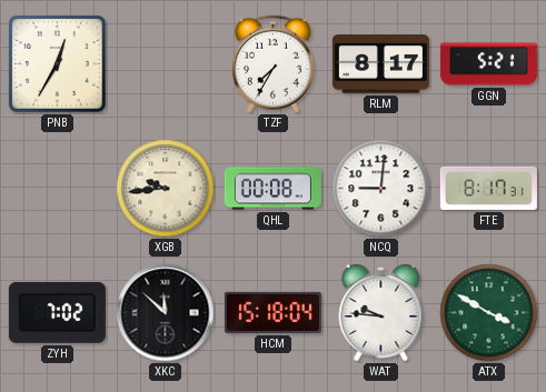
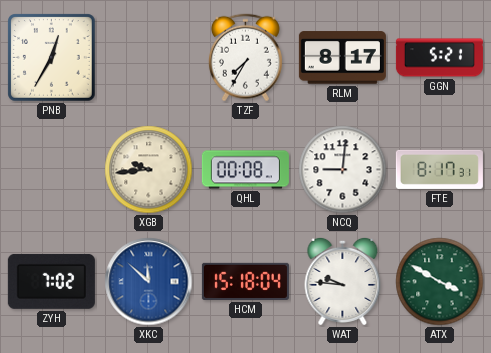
XKC dial: black -> blue (149, 282)
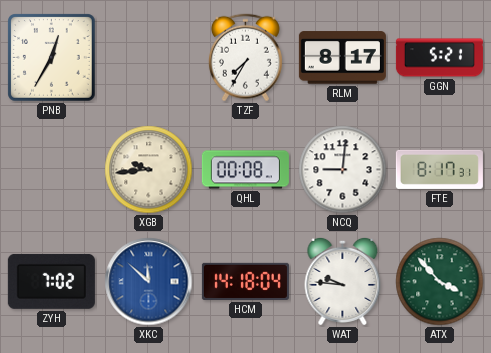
HCM: 15:18 -> 14:18 (245, 281)
ATX: 3:50 -> 3:53 (440, 282)
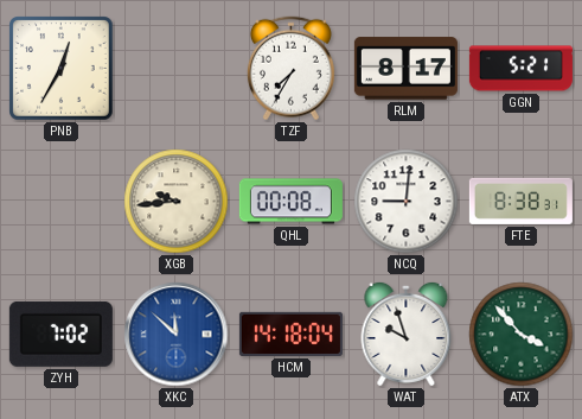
FTE: 8:17 -> 8:38 (520, 201)
WAT: 9:46 -> 9:57 (407, 334)
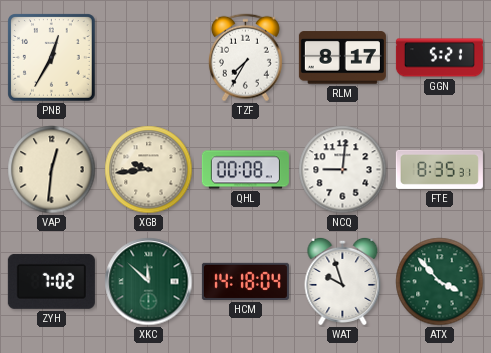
VAP: none -> 12:31 (52, 170)
FTE: 8:38 -> 8:35 (439, 169)
XKC dial: blue -> green (149, 282)
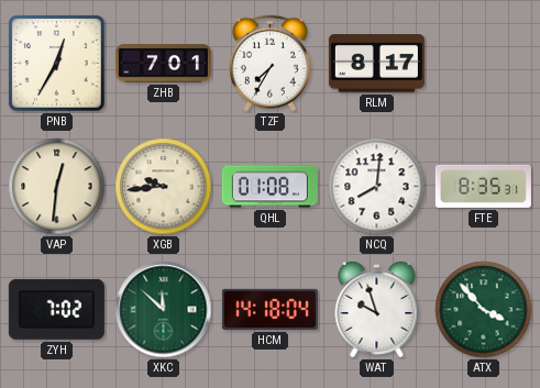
ZHB: none -> 7:01 (163, 64)
GGN: 5:21 -> none (439, 58)
QHL: 00:08 -> 01:08 (269, 187)
NCQ: 9:01 -> 8:01 (377, 187)
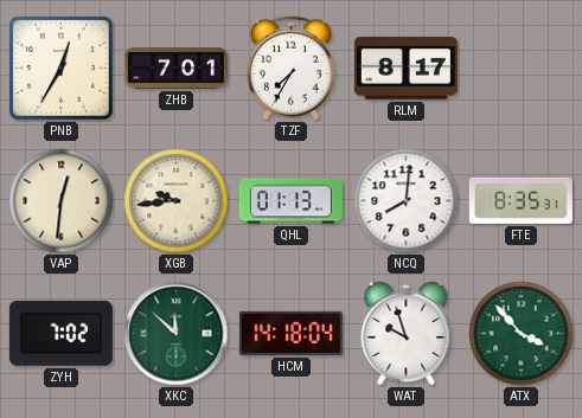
QHL: 01:08 -> 01:13 (290, 201)
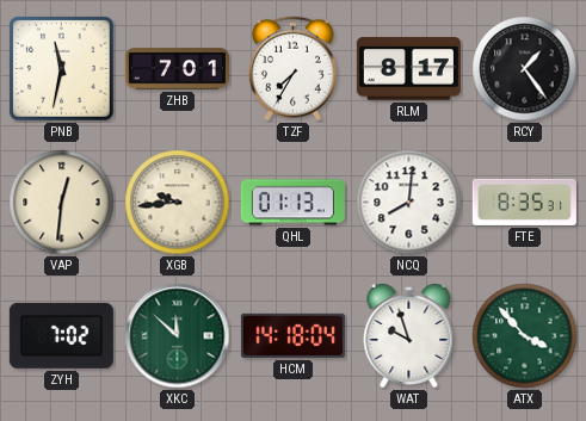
PNB: 12:35 -> 11:32 (62, 69)
RCY: none -> 1:24 (525, 69)
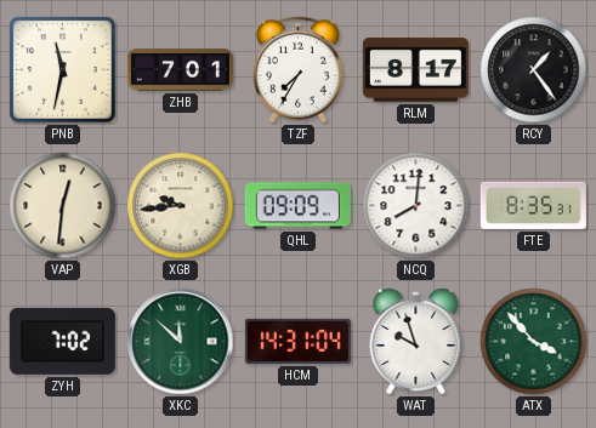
QHL: 01:13 -> 09:09 (297, 206)
HCM: 14:18 -> 14:31 (297, 341)
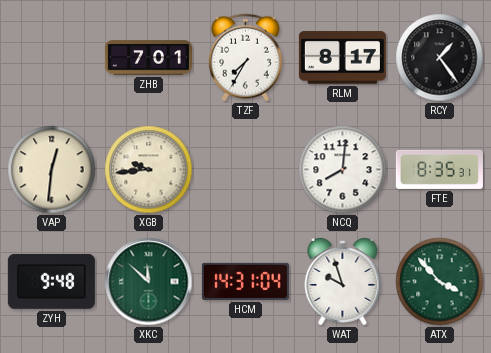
PNB: 11:32 -> none (63, 70)
QHL: 09:09 -> none (297, 206)
ZYH: 7:02 -> 9:48 (51, 281)
